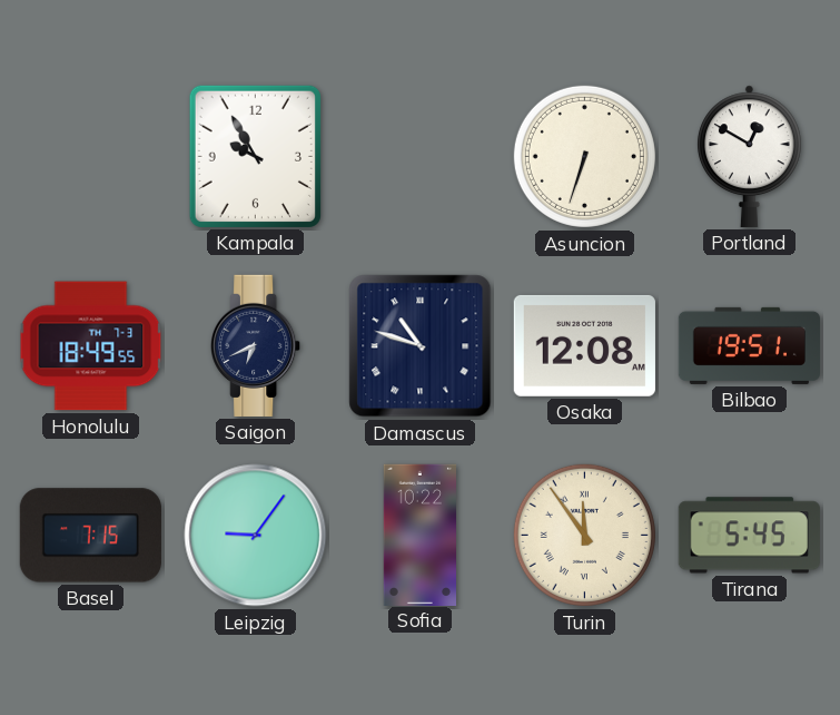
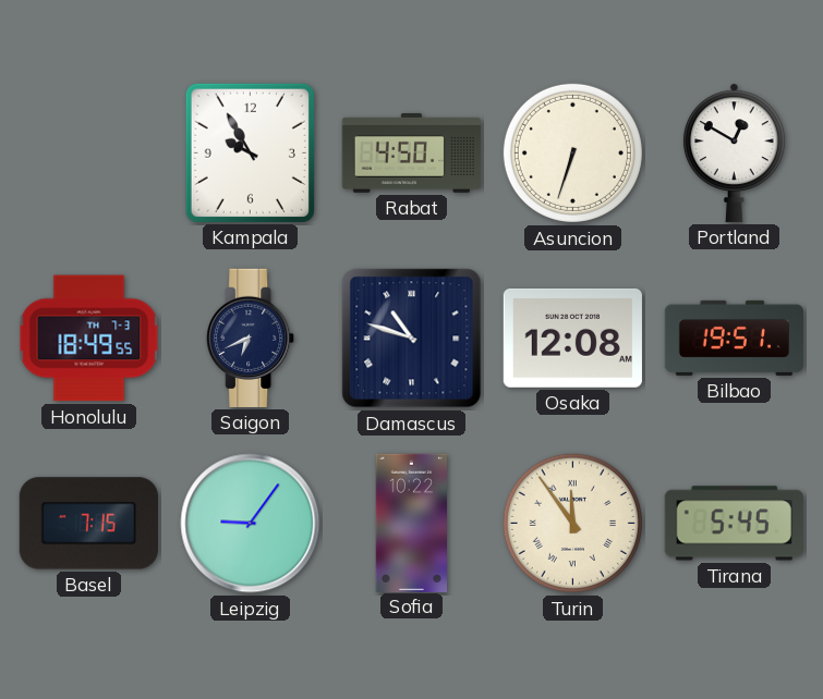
Rabat: none -> 4:50 (411, 152)
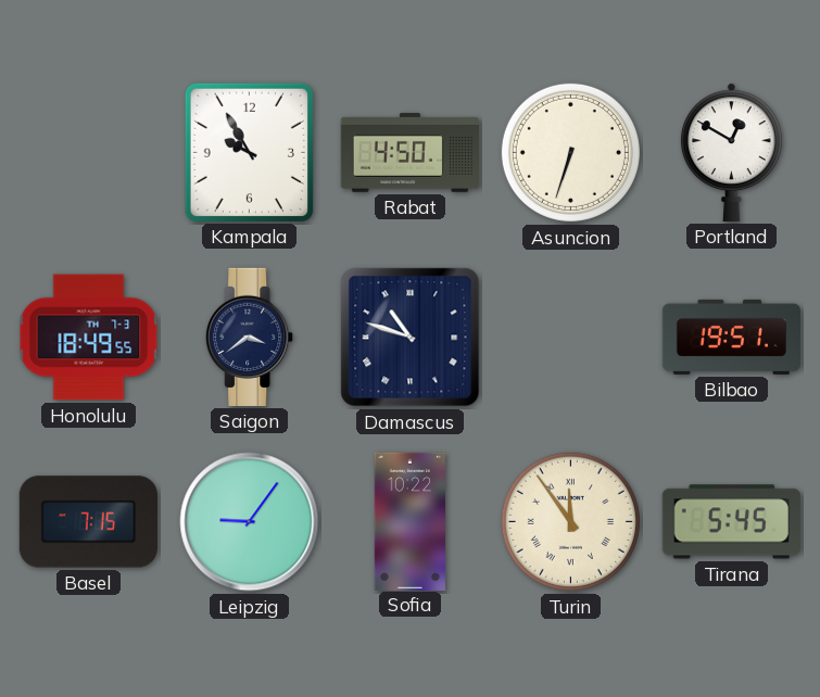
Saigon: 6:41 -> 3:39 (250, 337)
Osaka: 12:08 -> none (572, 338)
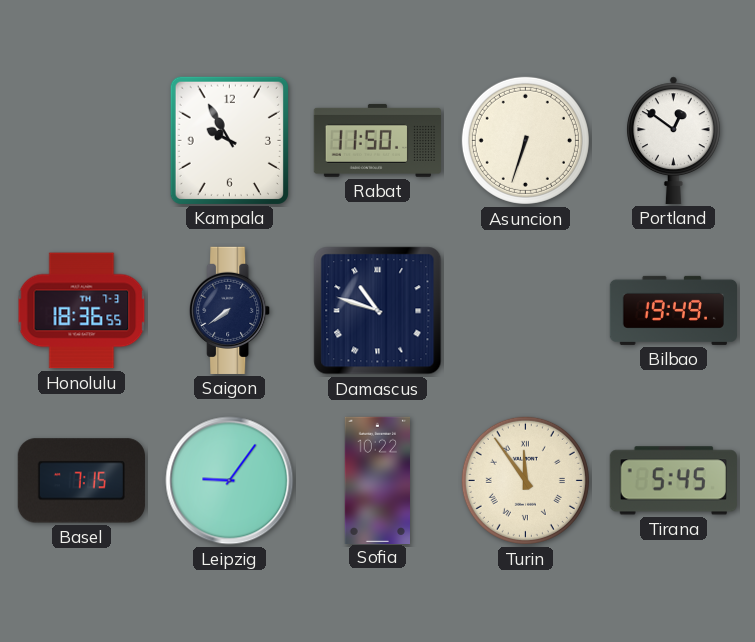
Rabat: 4:50 -> 11:50 (377, 140)
Portland: 12:50 -> 12:51 (674, 140)
Honolulu: 18:49 -> 18:36 (82, 311)
Saigon: 3:39 -> 7:39 (230, 310)
Bilbao: 19:51 -> 19:49 (673, 310)
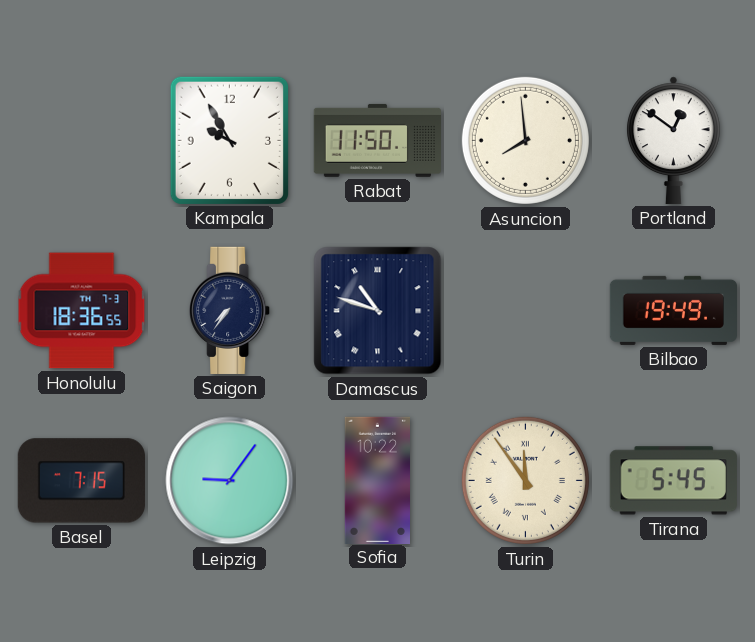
Asuncion: 6:33 -> 7:59 (525, 140)
Saigon: 7:39 -> 7:36 (230, 310)
